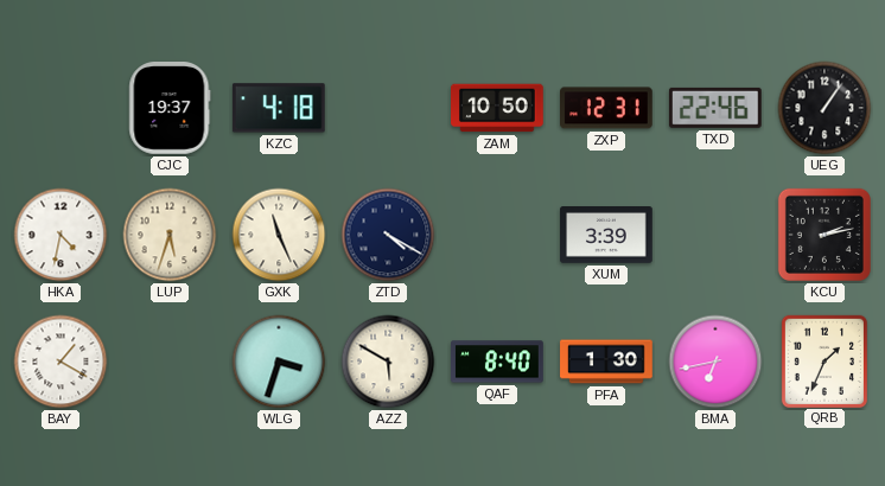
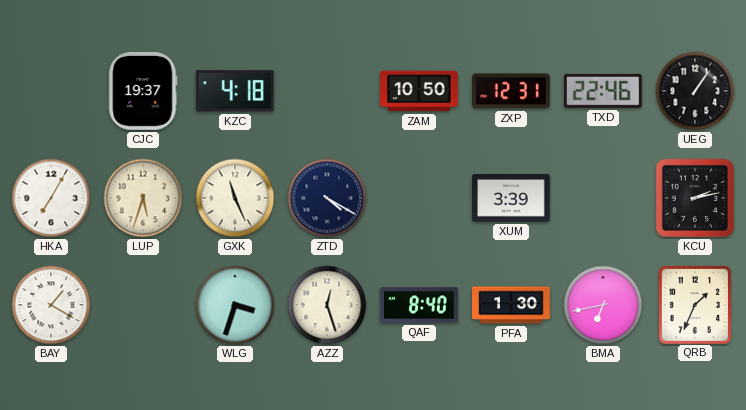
HKA: 4:32 -> 7:05 (51, 198)
AZZ: 5:50 -> 12:27 (327, 305)
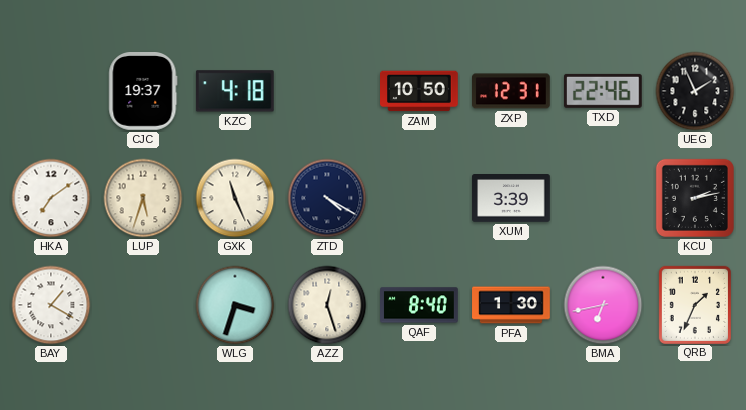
UEG: 1:06 -> 1:56 (695, 91)
HKA: 7:05 -> 7:09 (51, 198)
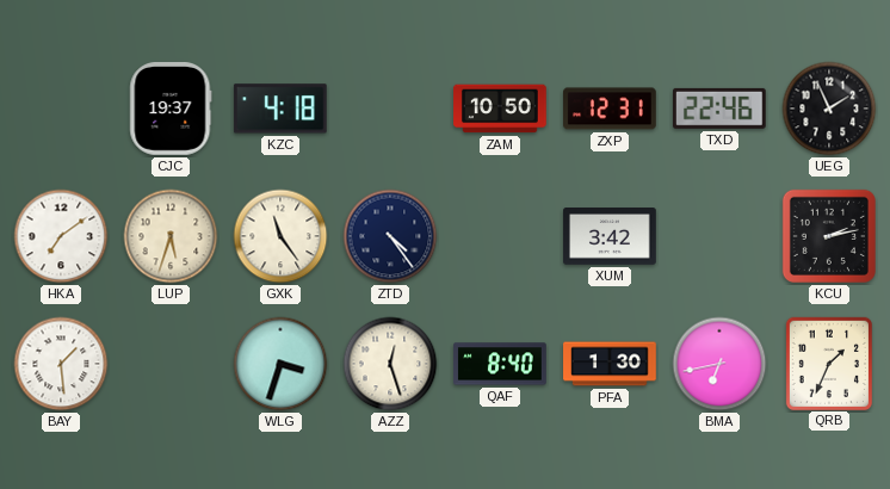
GXK: 11:26 -> 11:24 (280, 236)
ZTD: 4:20 -> 4:24 (390, 236)
XUM: 3:39 -> 3:42 (610, 237)
BAY: 1:20 -> 1:29 (61, 364)
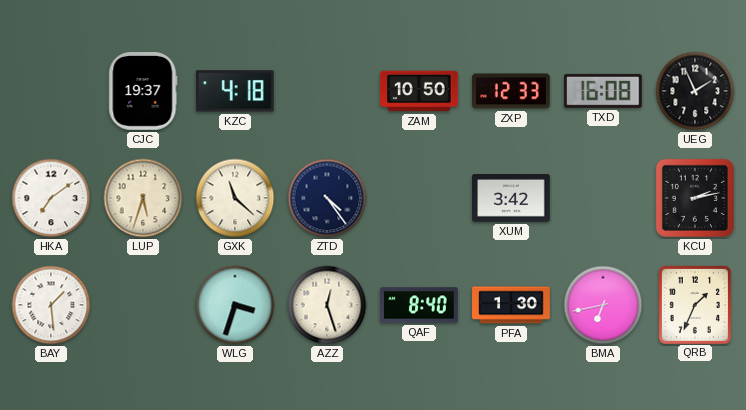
ZXP: 12:31 -> 12:33 (512, 91)
TXD: 22:46 -> 16:08 (603, 91)
GXK: 11:24 -> 11:22 (235, 198)
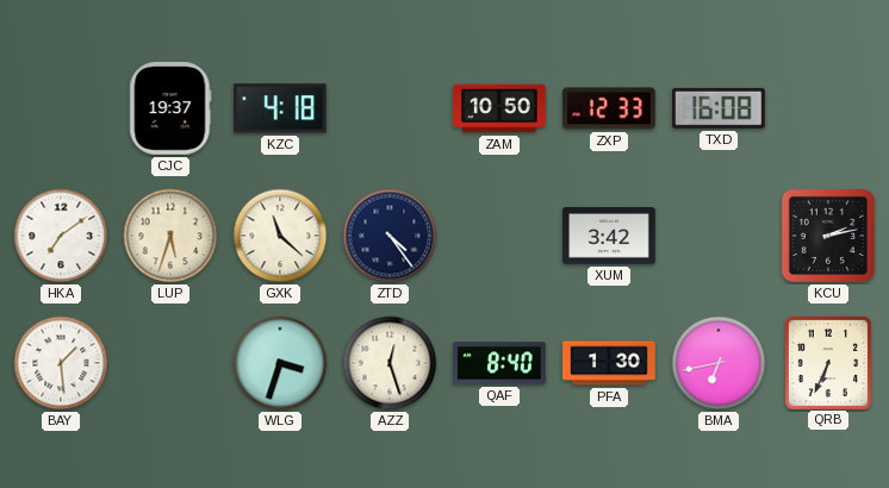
UEG: 1:56 -> none (695, 91)
QRB: 1:34 -> 6:34 (828, 362)
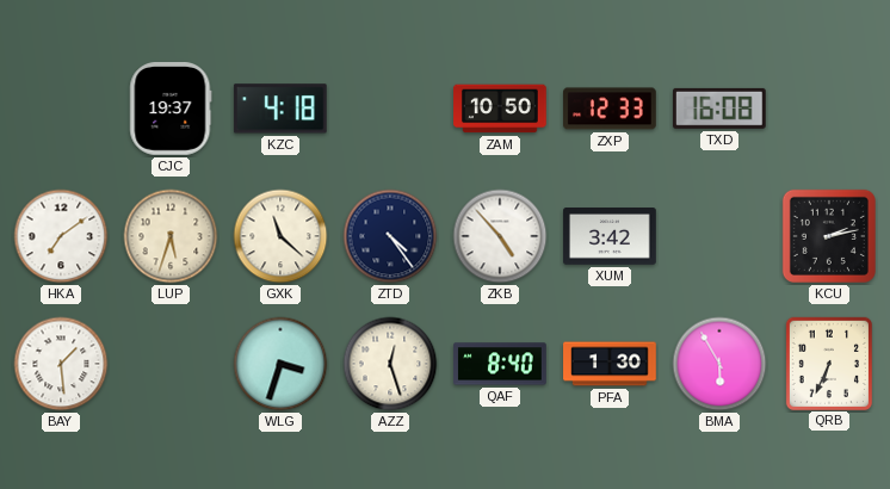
ZKB: none -> 4:53 (500, 236)
BMA: 6:43 -> 5:55 (719, 364)
